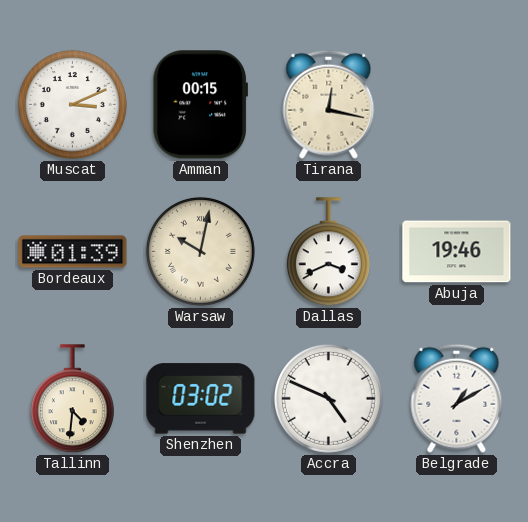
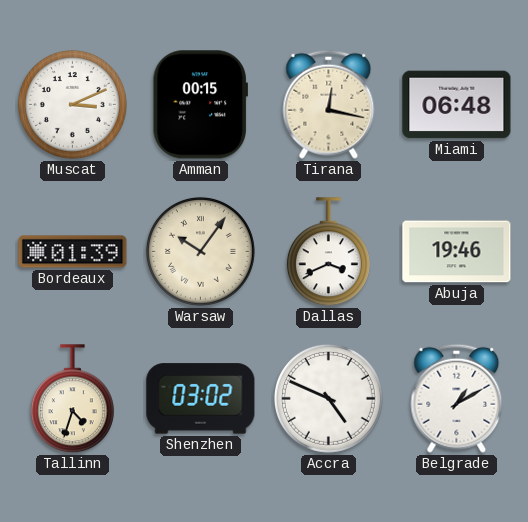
Miami: none -> 06:48 (457, 105)
Warsaw: 10:02 -> 10:06 (200, 251)
Tallinn: 4:31 -> 4:33 (72, 399)
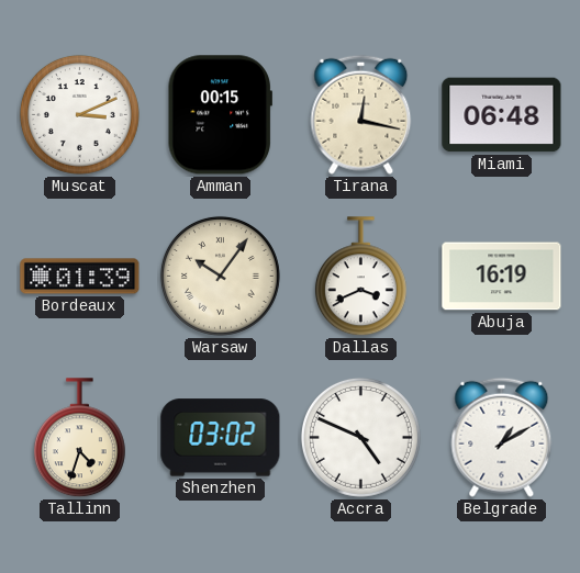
Abuja: 19:46 -> 16:19 (502, 277)
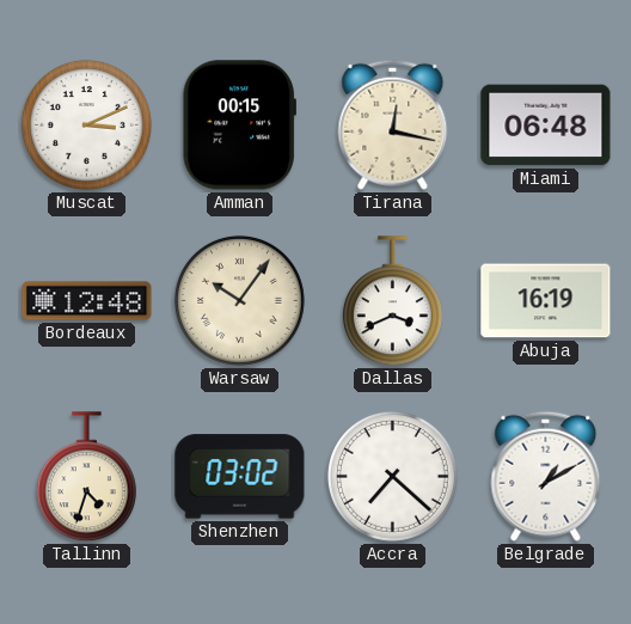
Bordeaux: 01:39 -> 12:48 (87, 301)
Accra: 4:49 -> 7:22 (392, 476)
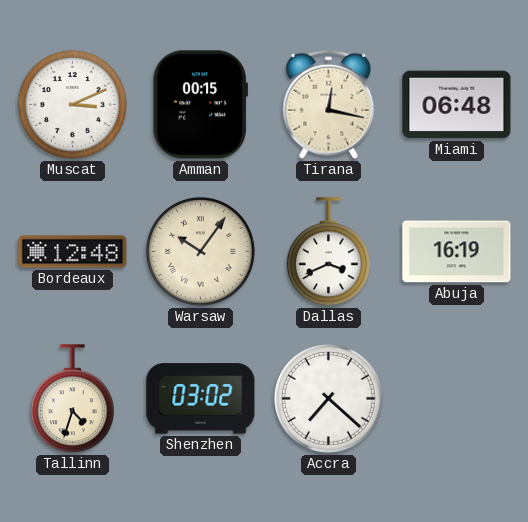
Belgrade: 1:10 -> none (546, 476)
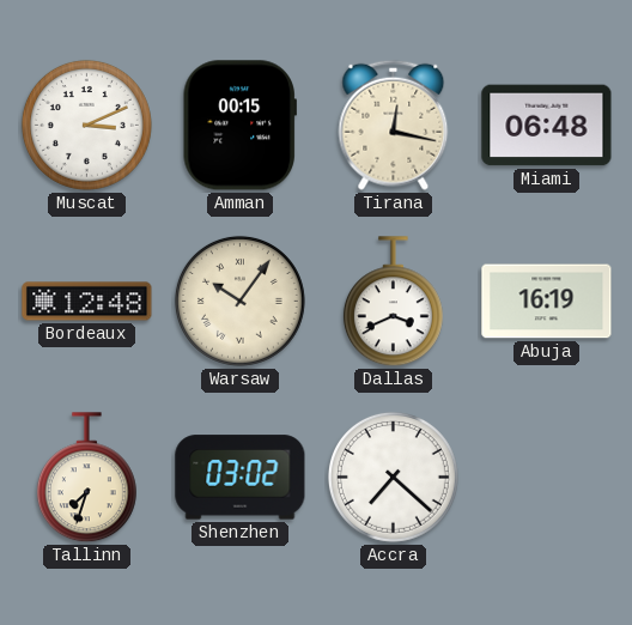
Tallinn: 4:33 -> 7:33 (86, 478)
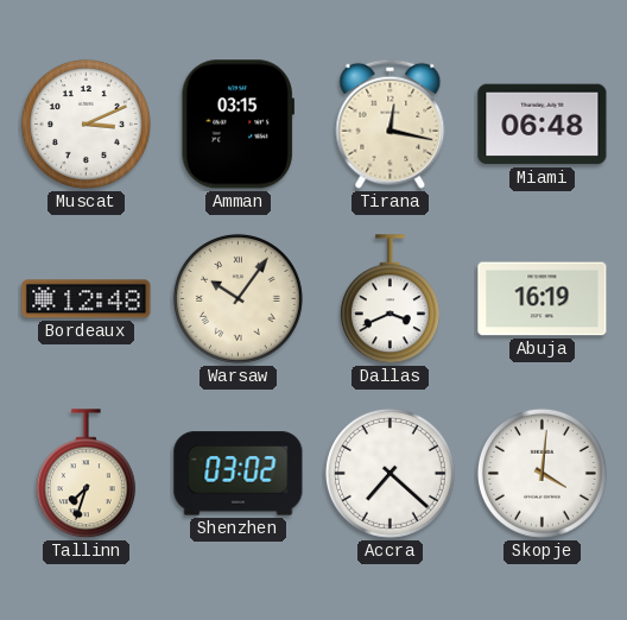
Amman: 00:15 -> 03:15 (237, 125)
Skopje: none -> 4:01 (541, 473)
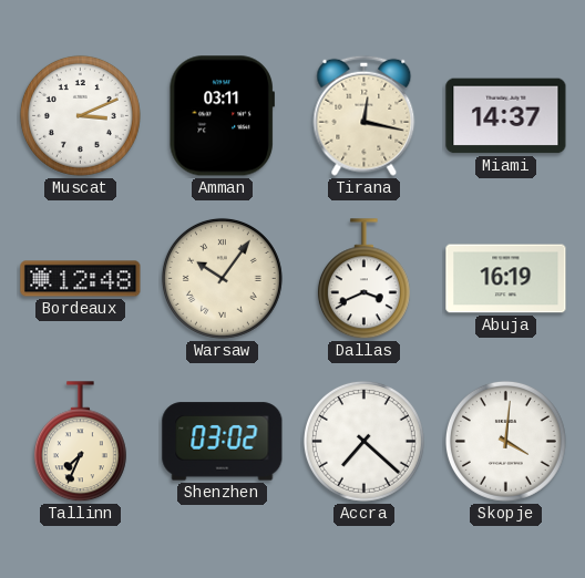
Amman: 03:15 -> 03:11 (222, 116)
Miami: 06:48 -> 14:37 (506, 116)
Tallinn: 7:33 -> 7:34 (80, 442)
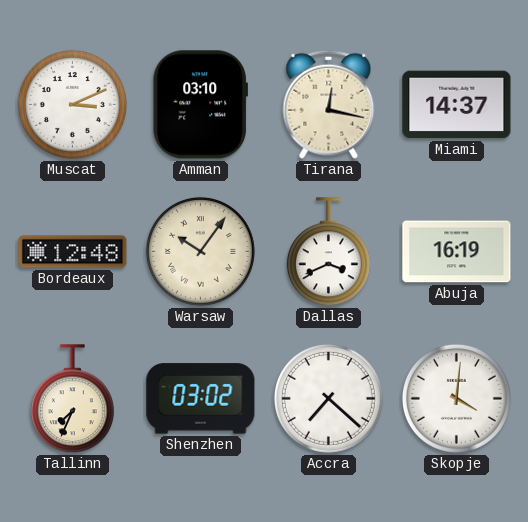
Amman: 03:11 -> 03:10 (200, 105)
